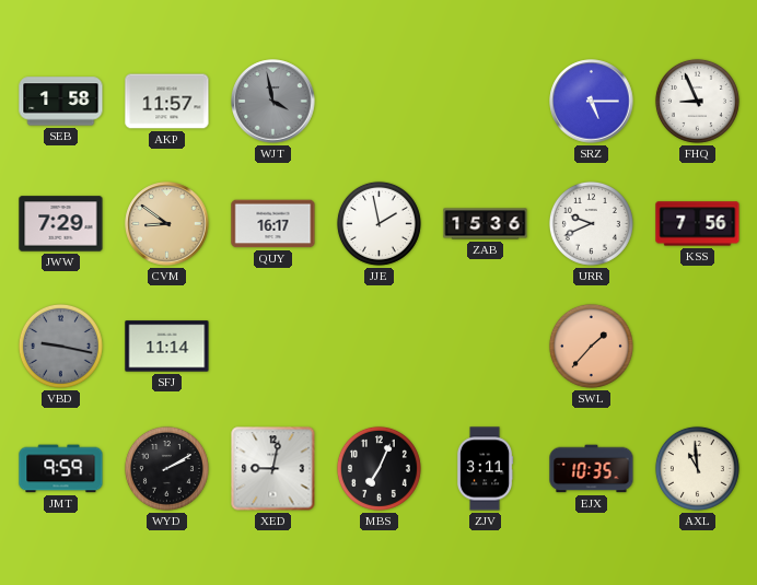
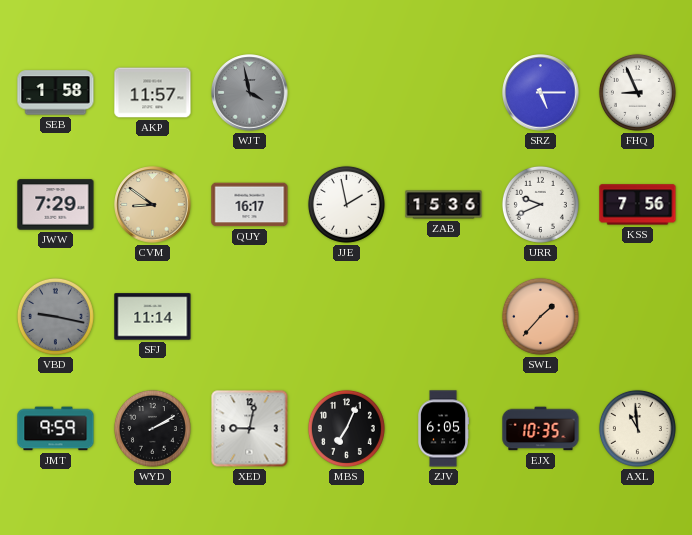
ZJV: 3:11 -> 6:05 (444, 429)
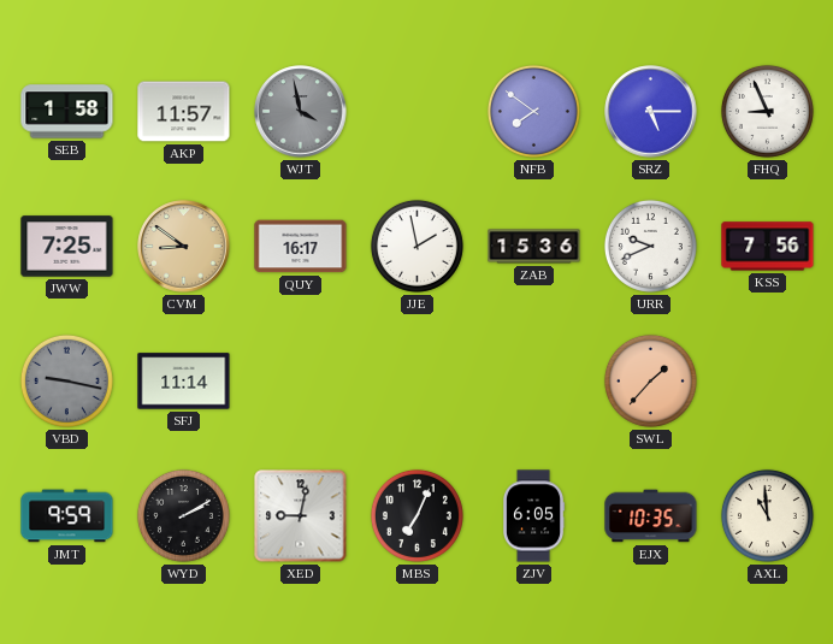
NFB: none -> 7:51 (533, 111)
JWW: 7:29 -> 7:25 (67, 247)
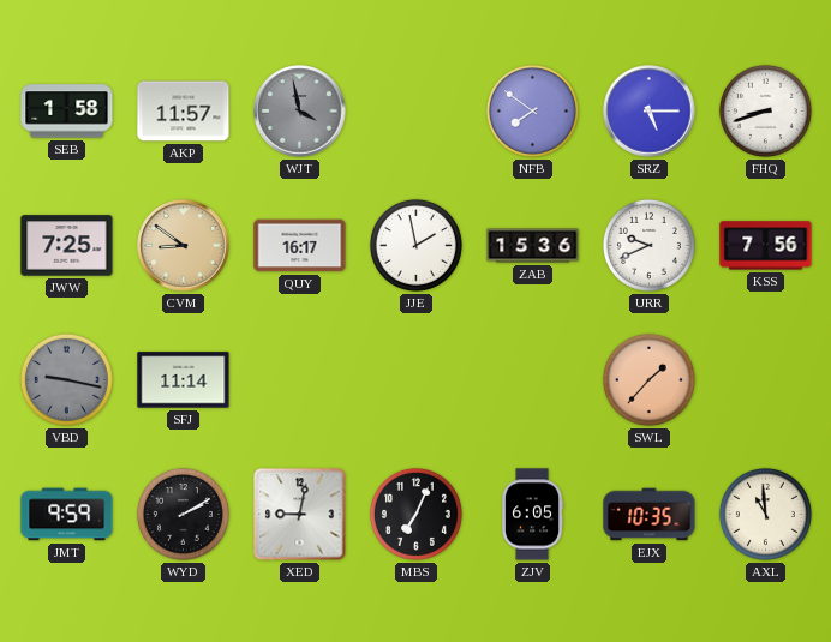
FHQ: 8:56 -> 8:42 (765, 110)
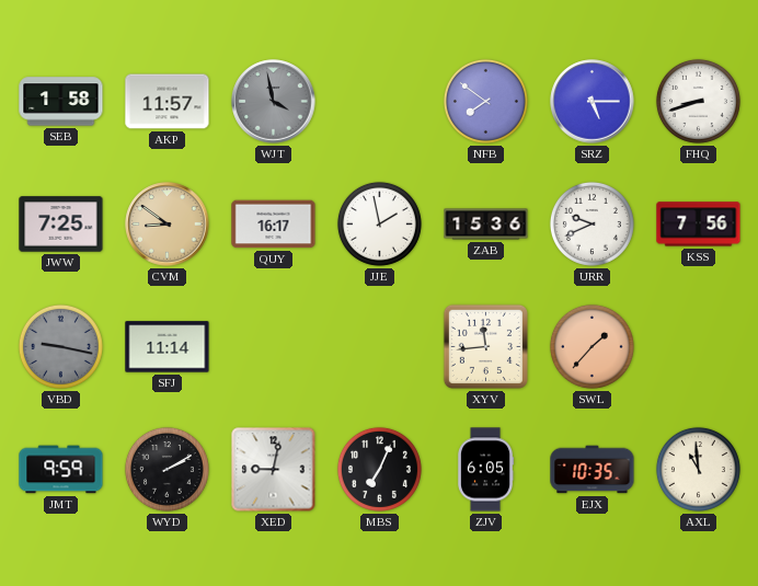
XYV: none -> 11:44 (485, 346)
